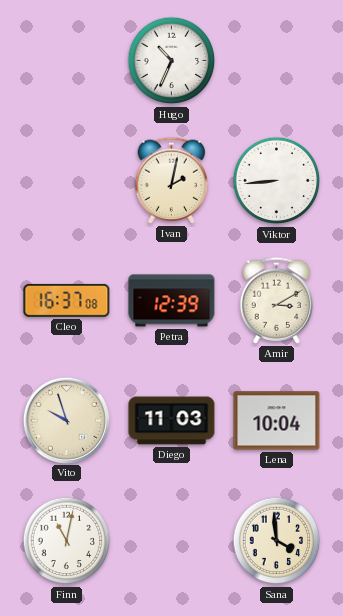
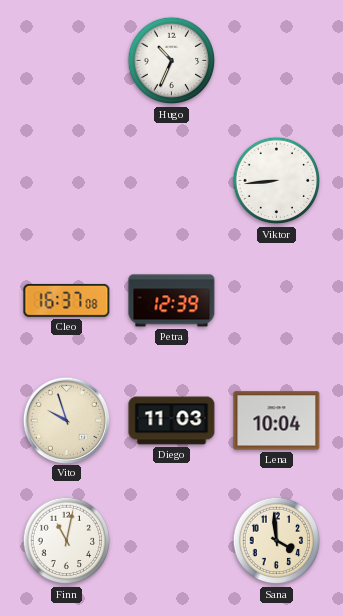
Ivan: 2:02 -> none (172, 180)
Amir: 3:10 -> none (277, 300)
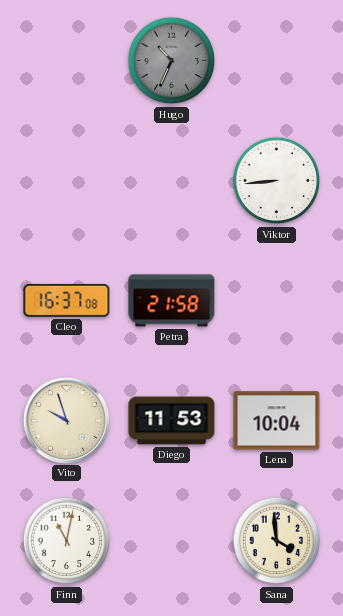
Hugo dial: white -> grey (172, 61)
Petra: 12:39 -> 21:58 (172, 301)
Diego: 11:03 -> 11:53 (172, 421)
